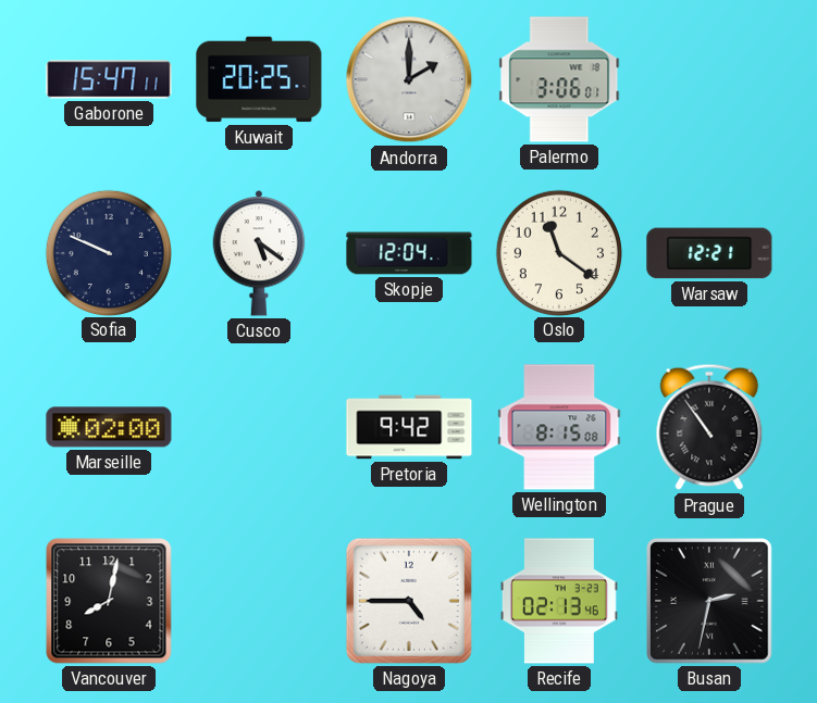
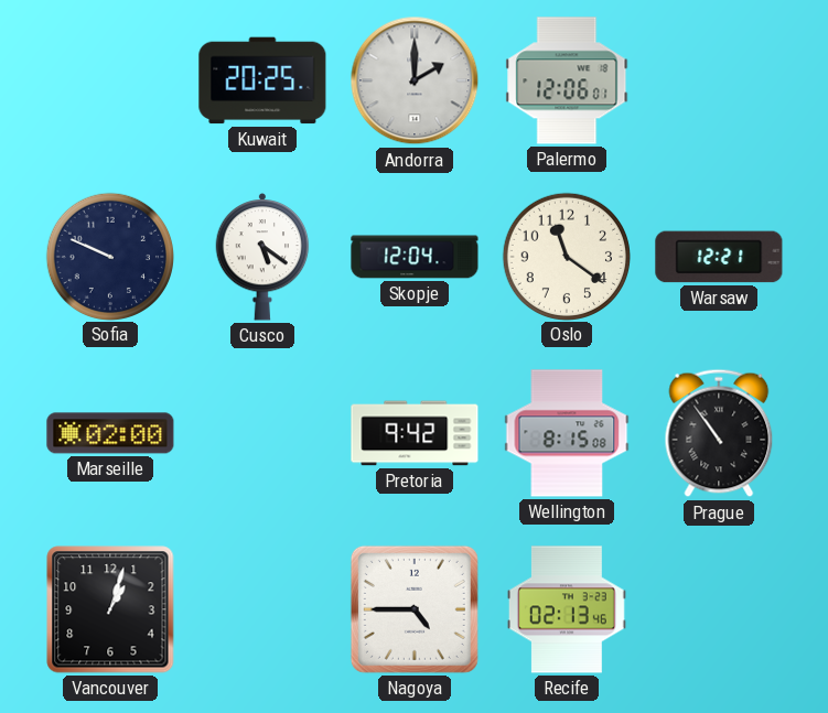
Gaborone: 15:47 -> none (109, 79)
Palermo: 3:06 -> 12:06 (567, 80)
Vancouver: 8:02 -> 1:03 (110, 609)
Busan: 2:32 -> none (710, 602)
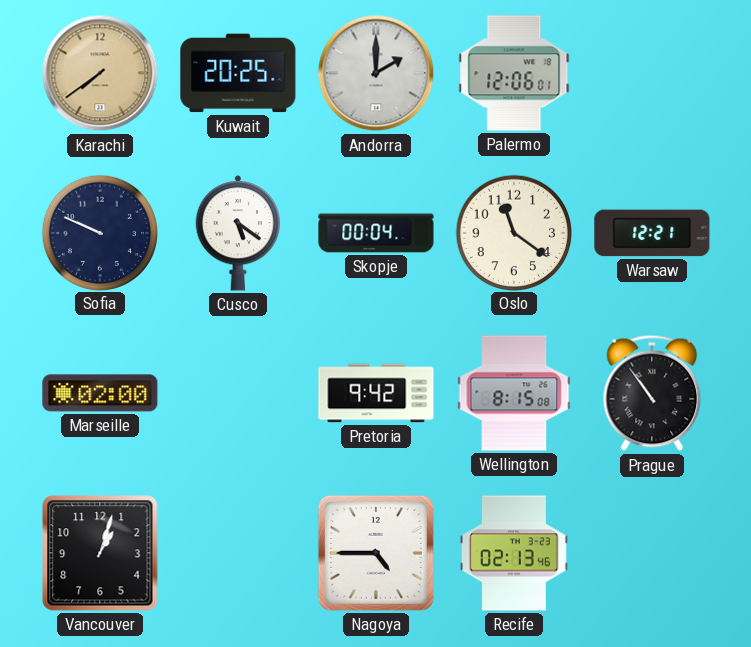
Karachi: none -> 7:39 (100, 73)
Skopje: 12:04 -> 00:04 (376, 233)
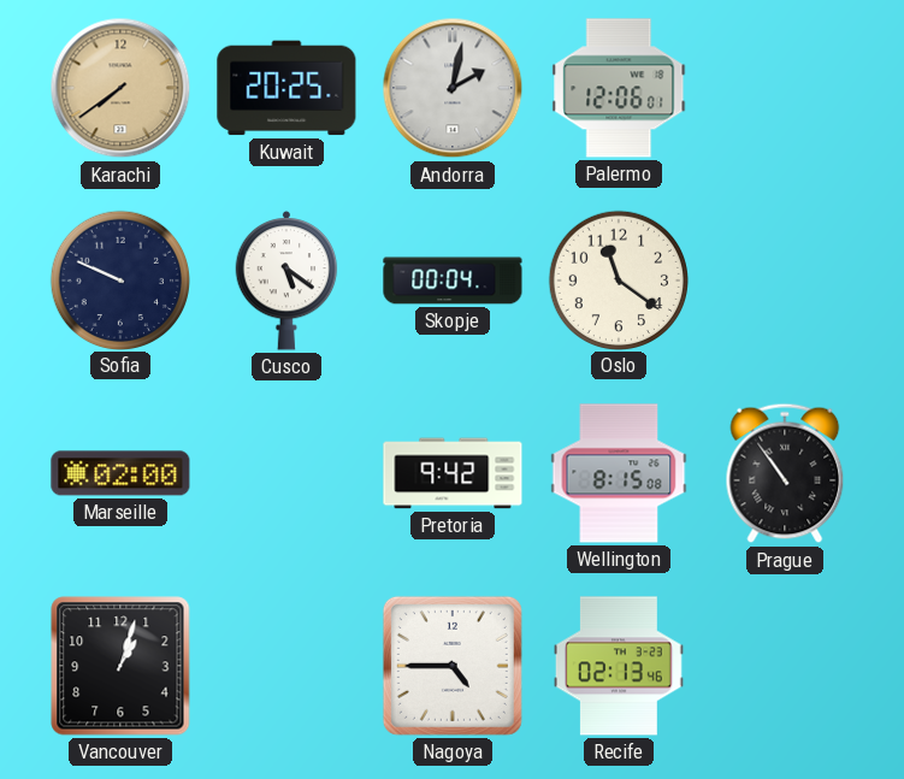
Andorra: 2:00 -> 2:02 (453, 88)
Warsaw: 12:21 -> none (652, 233)
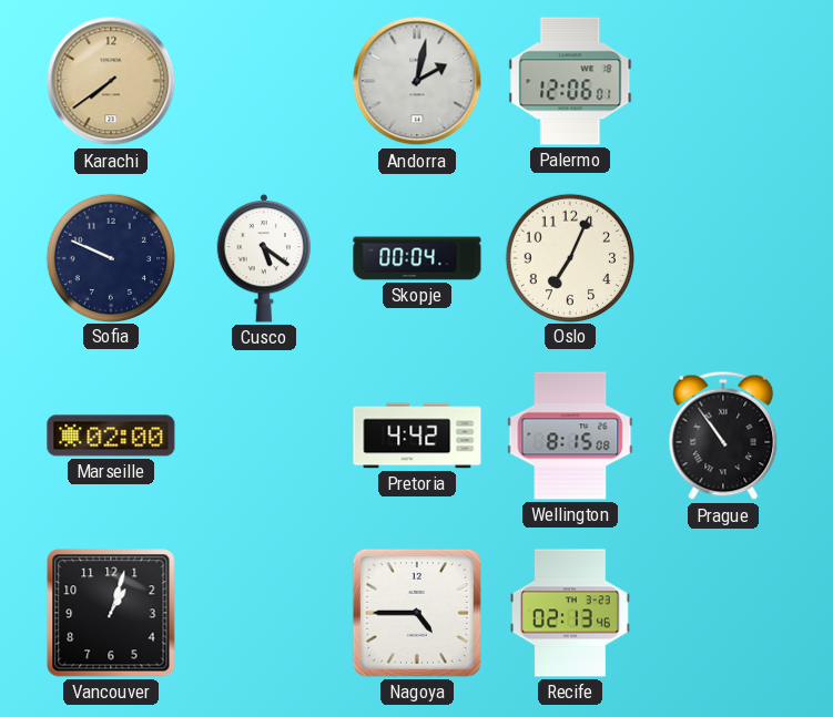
Kuwait: 20:25 -> none (286, 88)
Oslo: 11:21 -> 7:04 (569, 257)
Pretoria: 9:42 -> 4:42 (417, 436)
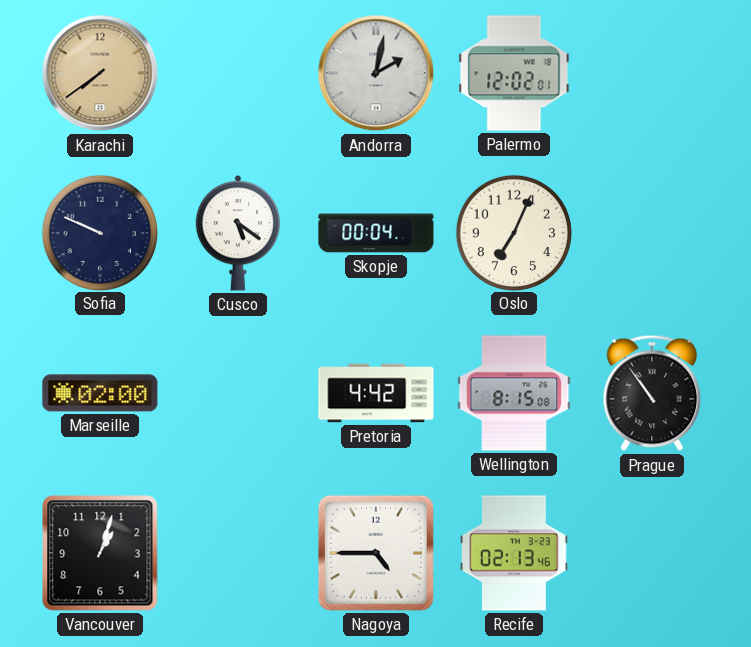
Palermo: 12:06 -> 12:02 (514, 73)
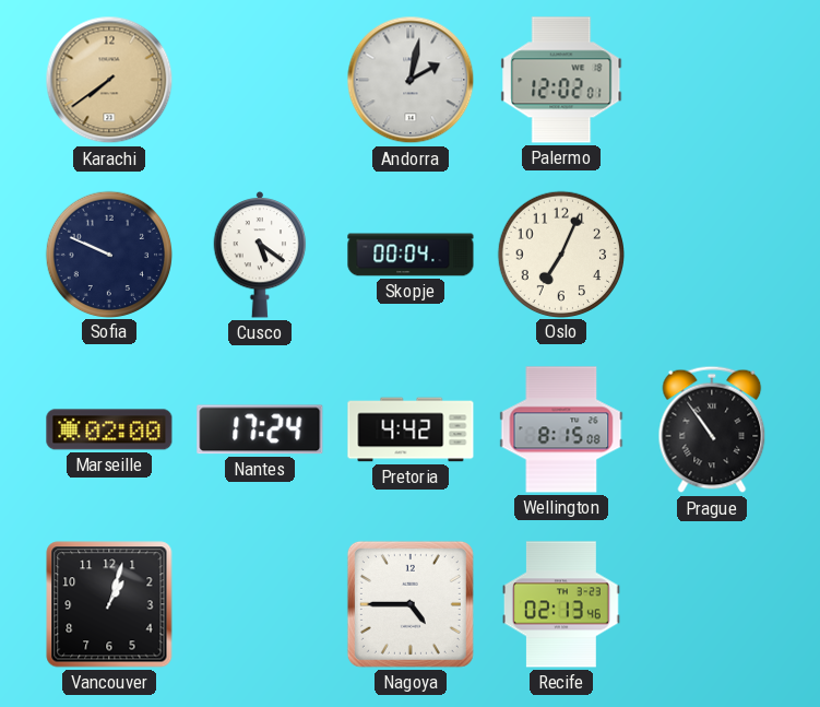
Nantes: none -> 17:24 (260, 429)
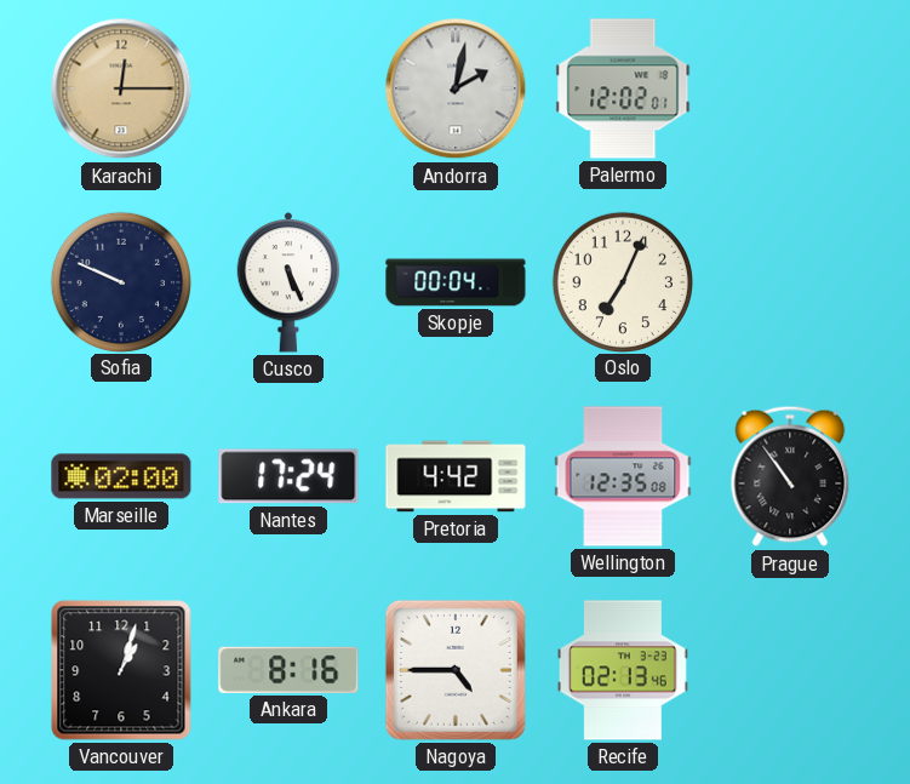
Karachi: 7:39 -> 12:15 (121, 88)
Cusco: 5:21 -> 5:26 (288, 282)
Wellington: 8:15 -> 12:35 (623, 476)
Ankara: none -> 8:16 (288, 670)
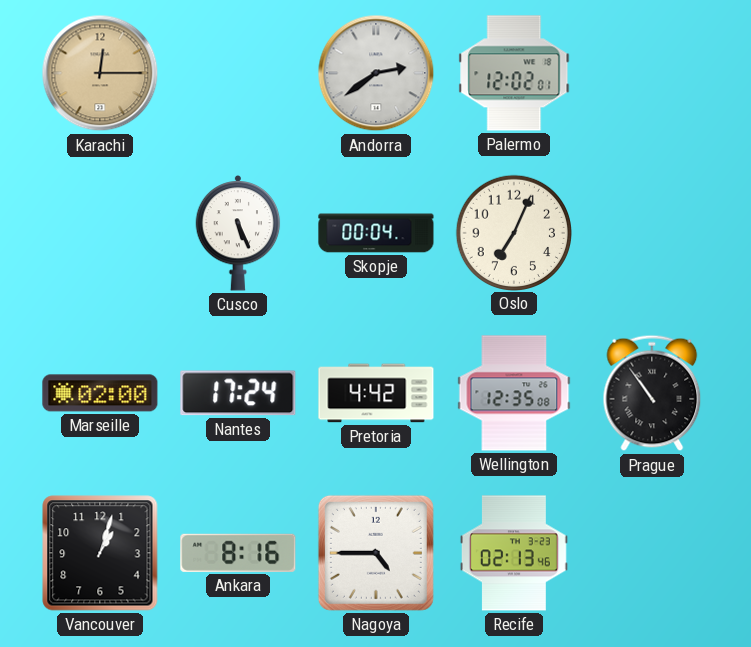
Andorra: 2:02 -> 2:39 (376, 73)
Sofia: 9:49 -> none (120, 281)
